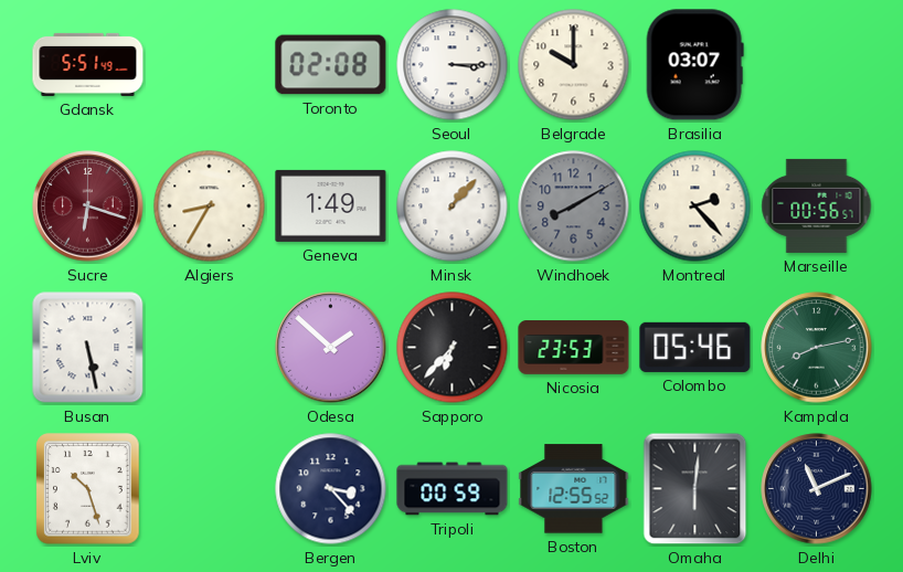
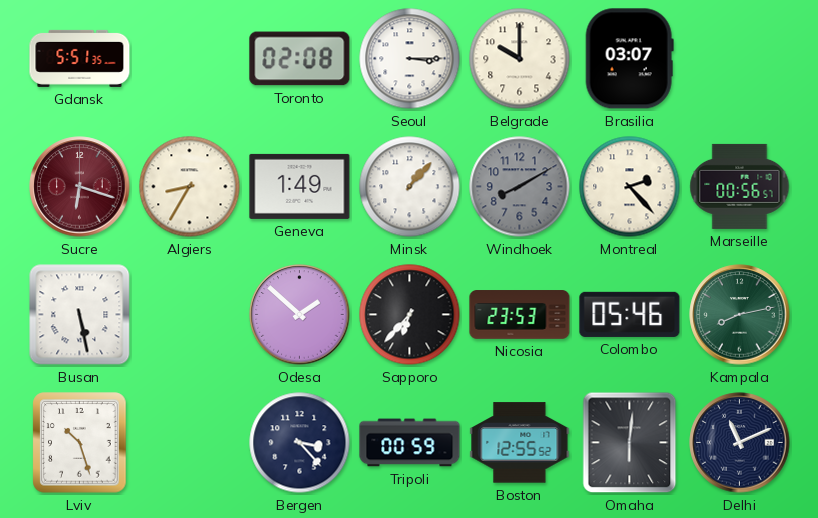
Gdansk: 5:51:49 -> 5:51:35 (80, 58)
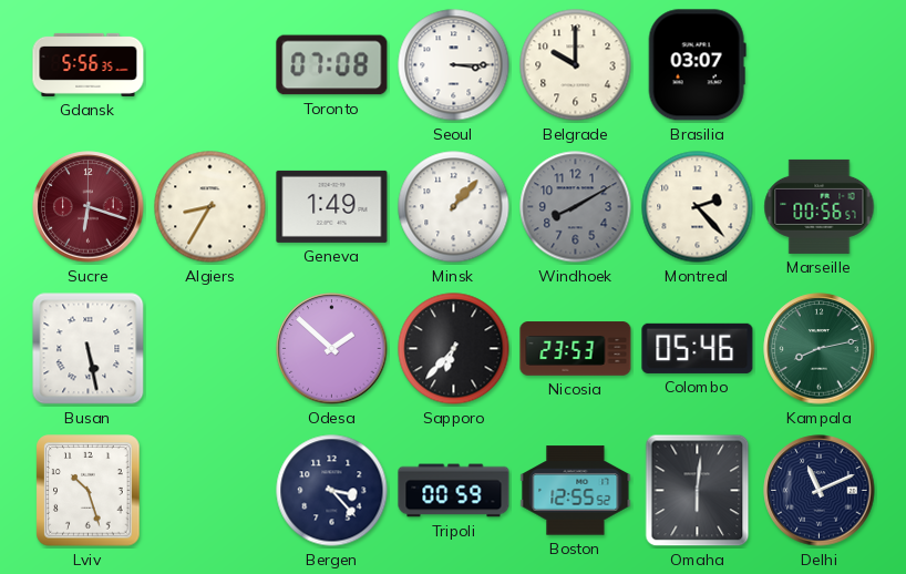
Gdansk: 5:51 -> 5:56 (89, 64)
Toronto: 02:08 -> 07:08 (332, 65)
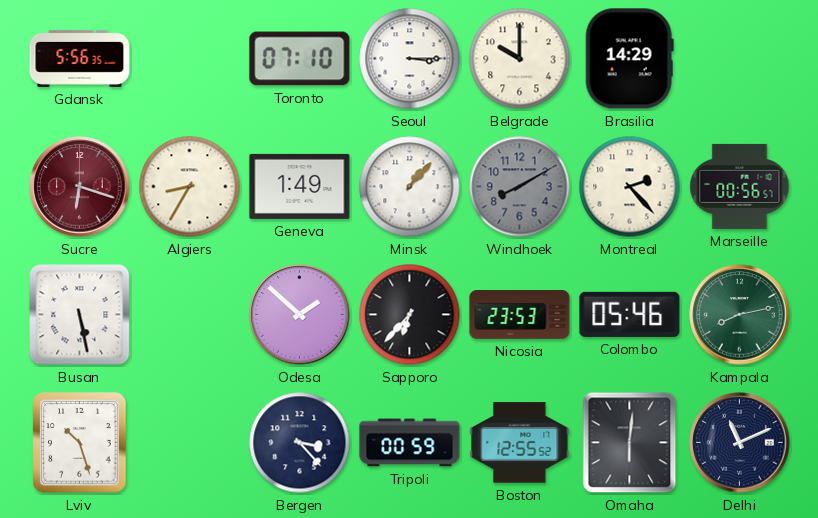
Toronto: 07:08 -> 07:10 (300, 59)
Brasilia: 03:07 -> 14:29 (629, 59)
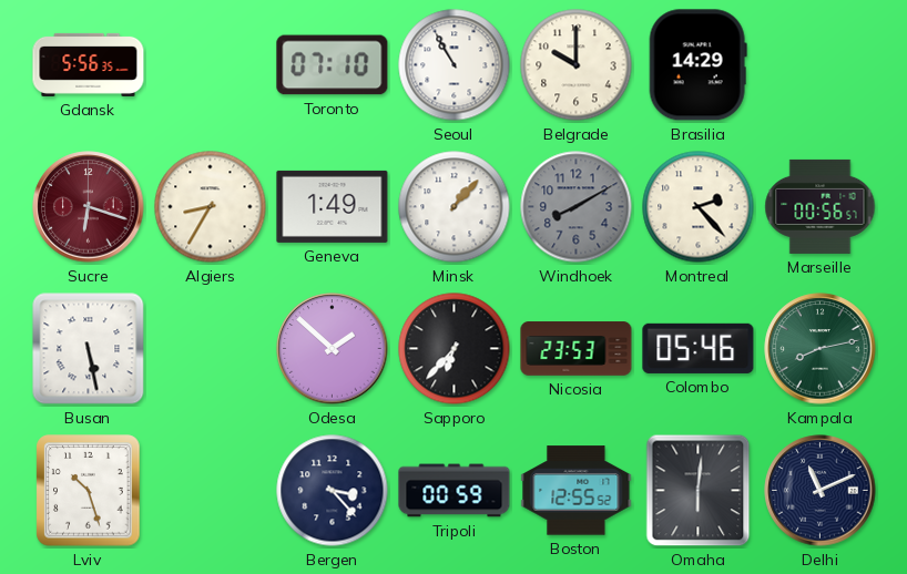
Seoul: 3:15 -> 10:55 (455, 65)
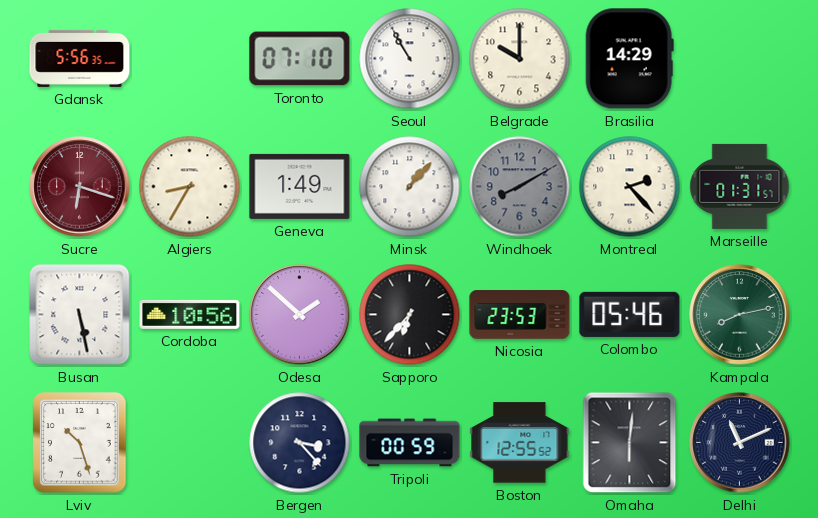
Marseille: 00:56 -> 01:31 (740, 186)
Cordoba: none -> 10:56 (190, 314)
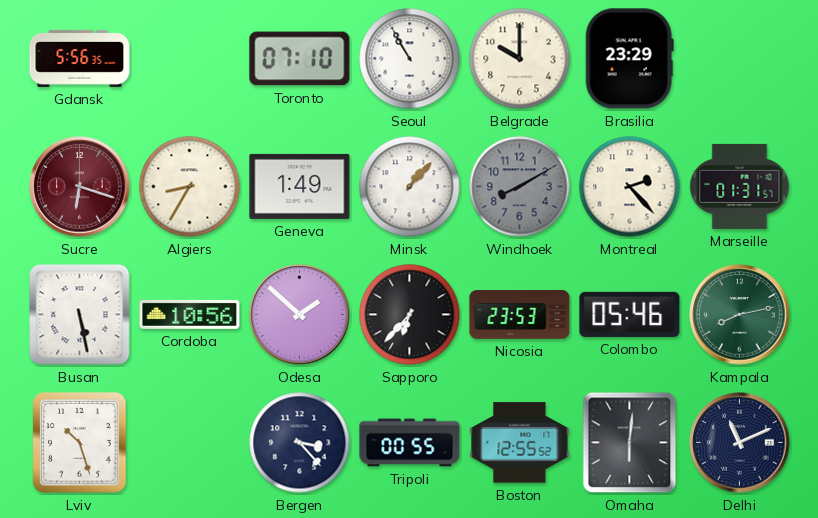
Brasilia: 14:29 -> 23:29 (629, 59)
Tripoli: 00:59 -> 00:55 (410, 443)
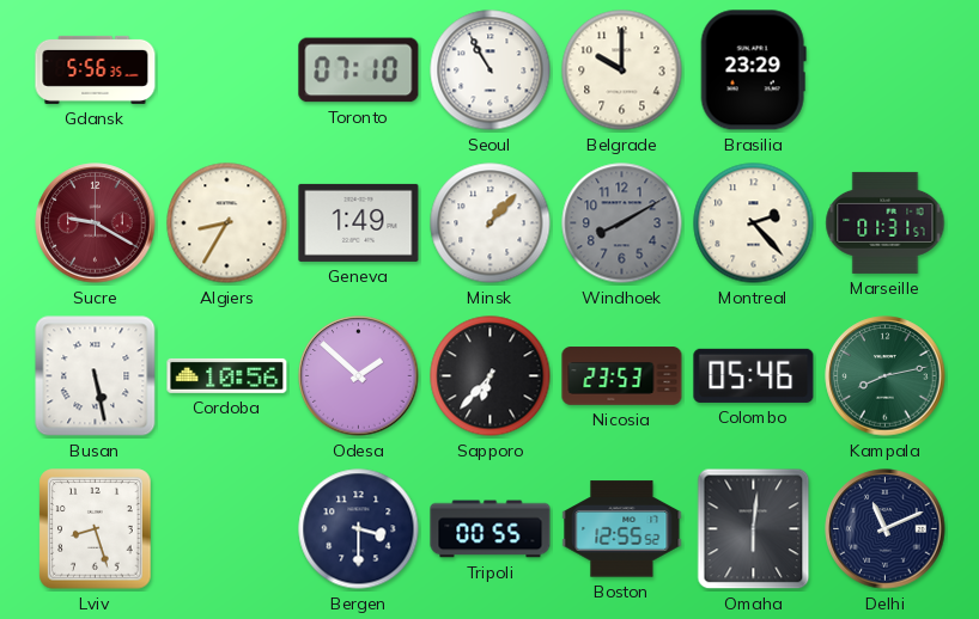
Sucre: 6:18 -> 9:20 (96, 223)
Lviv: 10:27 -> 8:27 (96, 529)
Bergen: 3:23 -> 3:30 (359, 529)
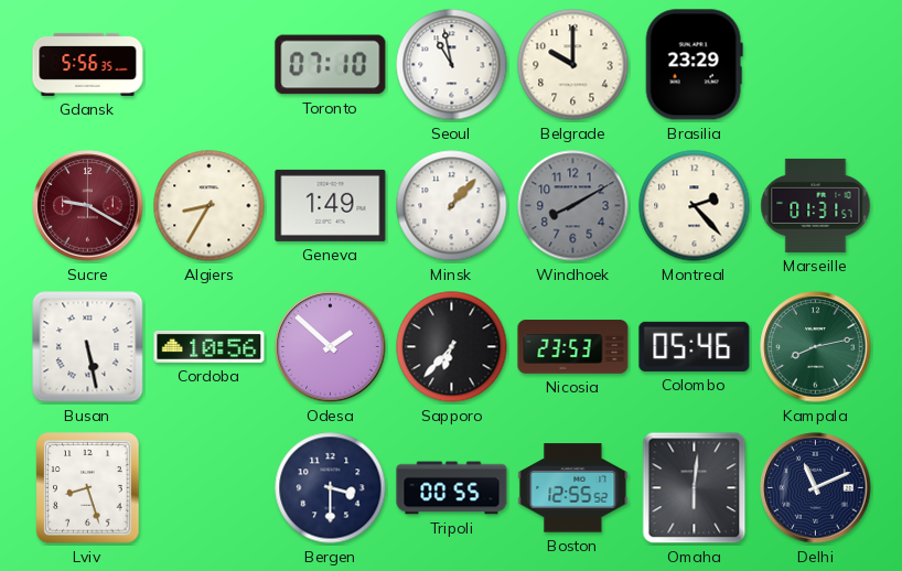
Seoul: 10:55 -> 10:58 (452, 65)
